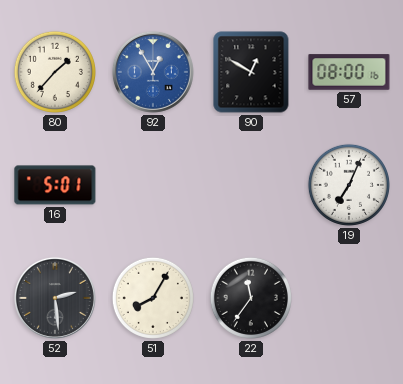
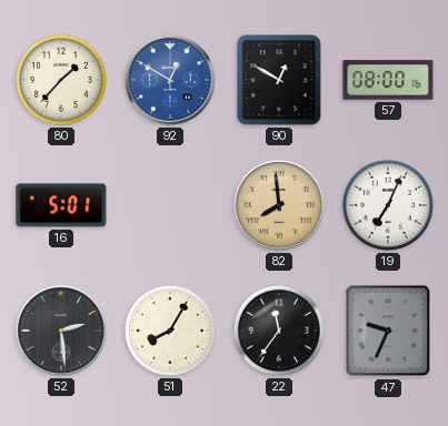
92: 12:55 -> 12:50 (170, 80)
82: none -> 7:59 (279, 205)
47: none -> 9:34 (388, 331)
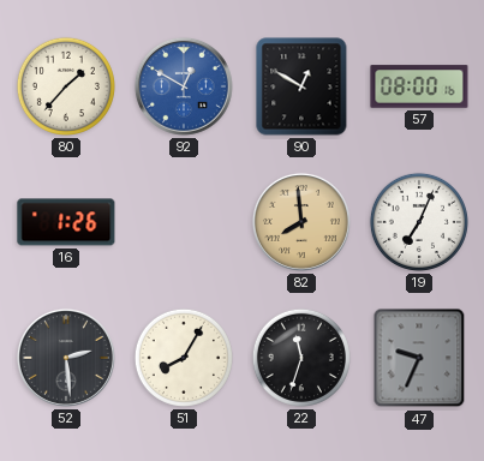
16: 5:01 -> 1:26 (66, 222)
22: 11:36 -> 11:33 (301, 358)
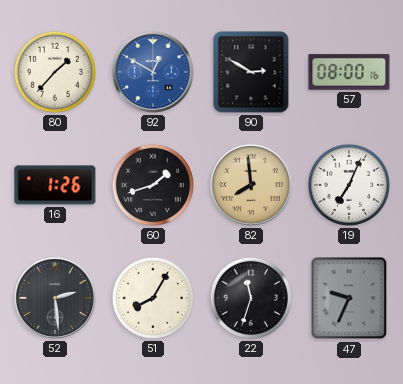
90: 12:50 -> 2:50 (251, 72)
60: none -> 1:42 (153, 185)
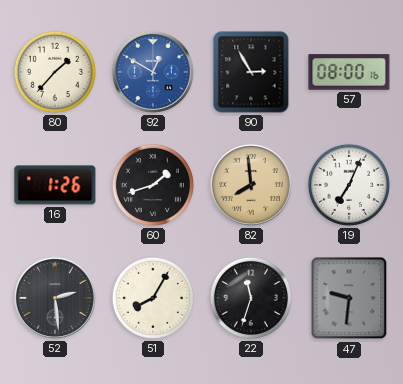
90: 2:50 -> 2:55 (251, 72)
47: 9:34 -> 9:31 (349, 298)
